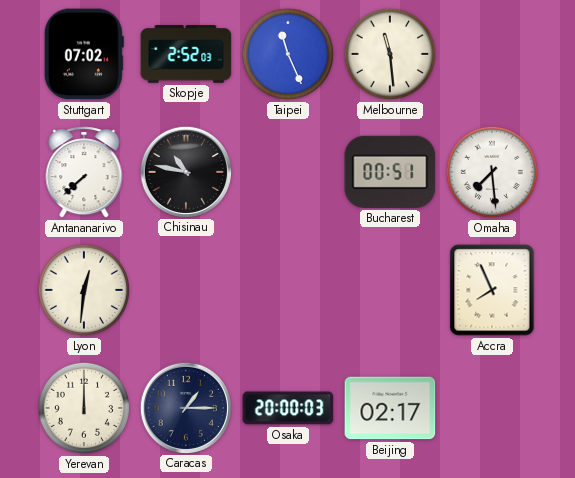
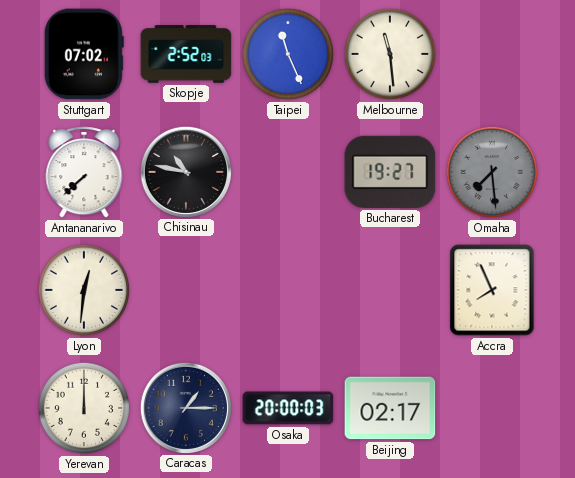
Bucharest: 00:51 -> 19:27 (390, 172)
Omaha dial: white -> grey (492, 172)
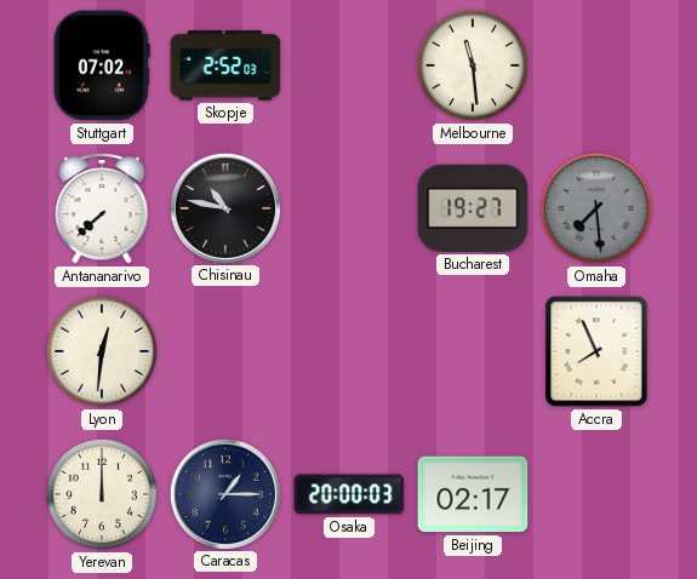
Taipei: 11:26 -> none (288, 54)
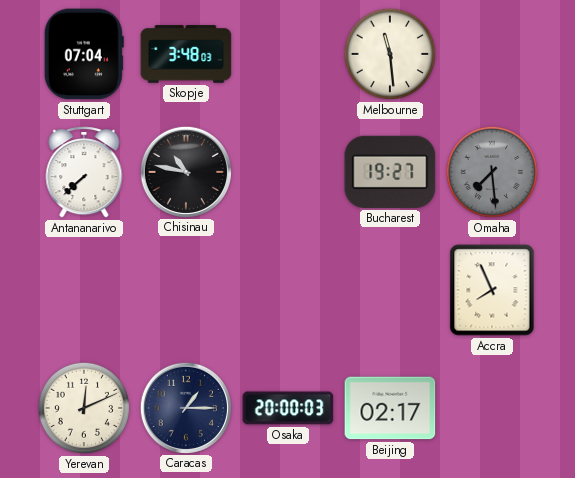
Stuttgart: 07:02 -> 07:04 (84, 54)
Skopje: 2:52 -> 3:48 (186, 54)
Lyon: 12:31 -> none (102, 351)
Yerevan: 12:00 -> 12:11 (84, 408)
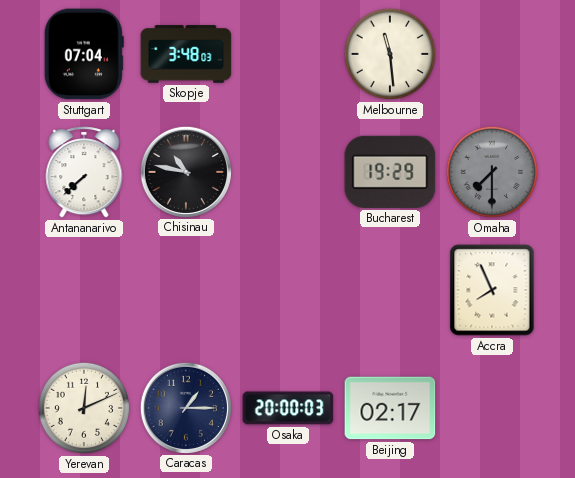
Bucharest: 19:27 -> 19:29 (390, 172)
Omaha: 7:29 -> 7:30 (492, 172)
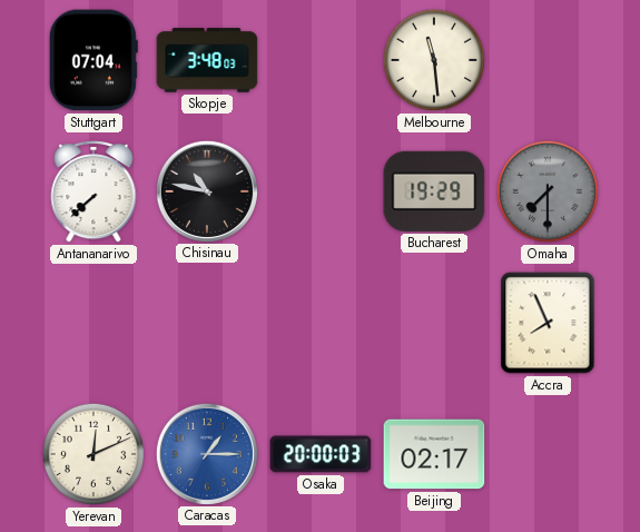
Caracas dial: navy -> blue (206, 453)
